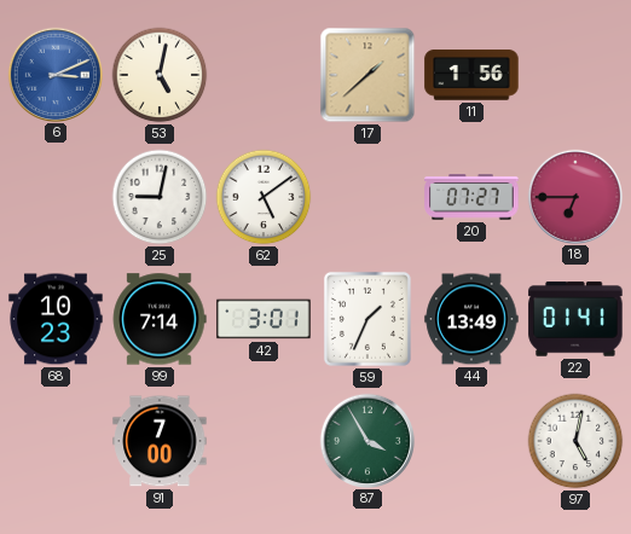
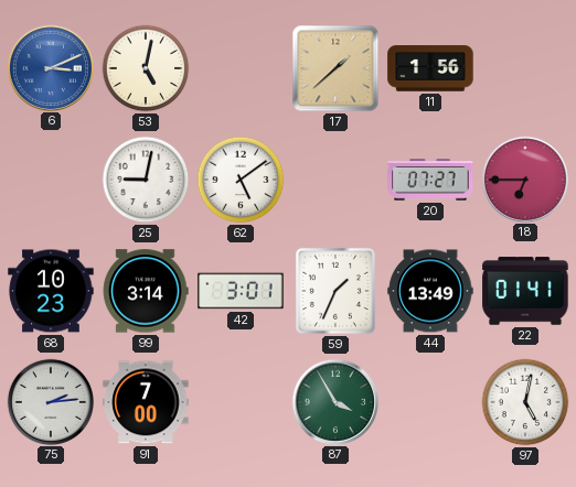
99: 7:14 -> 3:14 (146, 291)
75: none -> 2:14 (50, 401)
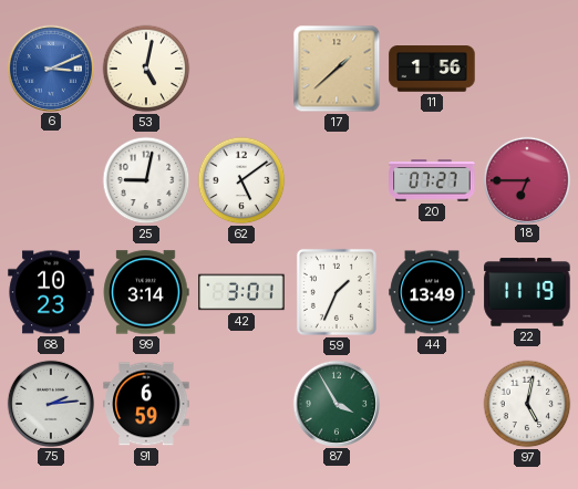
22: 01:41 -> 11:19 (527, 292)
91: 7:00 -> 6:59 (146, 404)
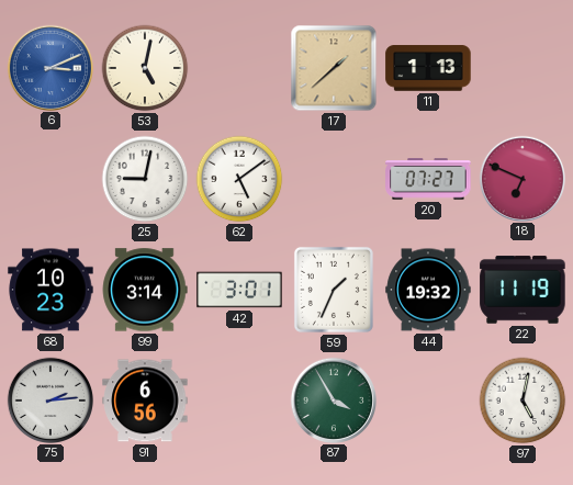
11: 1:56 -> 1:13 (428, 68)
18: 6:45 -> 6:49 (521, 178)
44: 13:49 -> 19:32 (428, 290)
91: 6:59 -> 6:56 (145, 401)
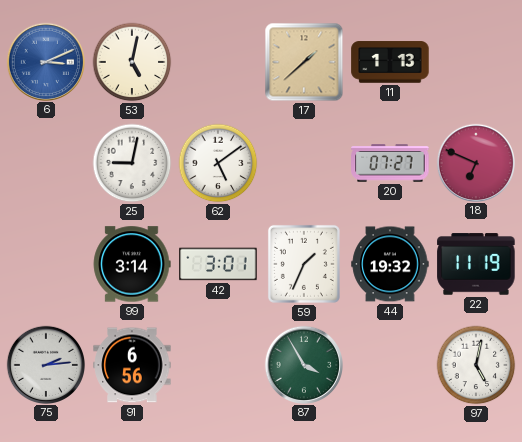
68: 10:23 -> none (50, 290)
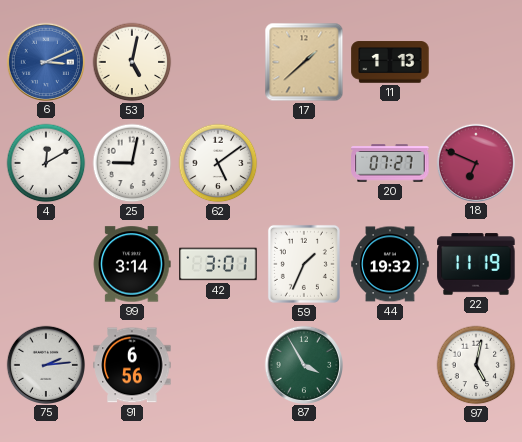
4: none -> 12:10 (46, 163)
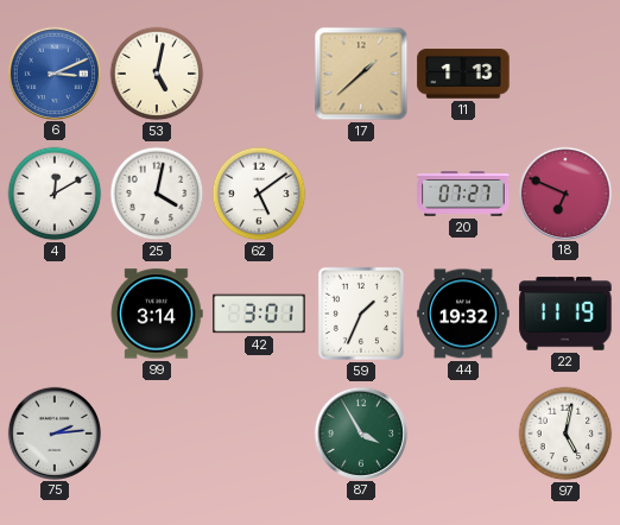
25: 9:02 -> 4:02 (157, 194)
91: 6:56 -> none (132, 365)
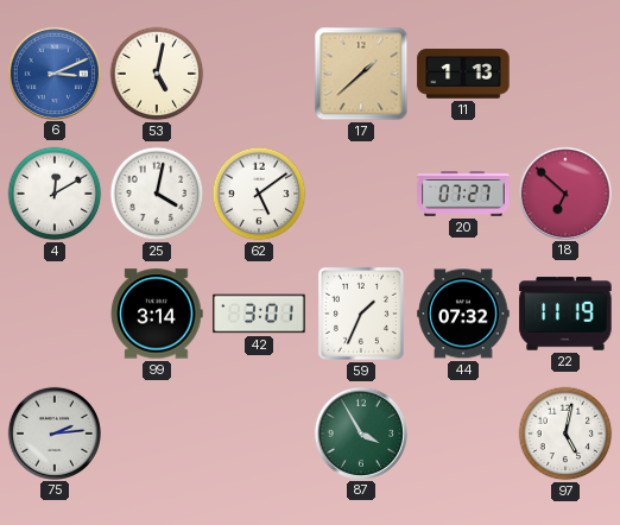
18: 6:49 -> 6:52 (564, 192)
44: 19:32 -> 07:32 (463, 314)
